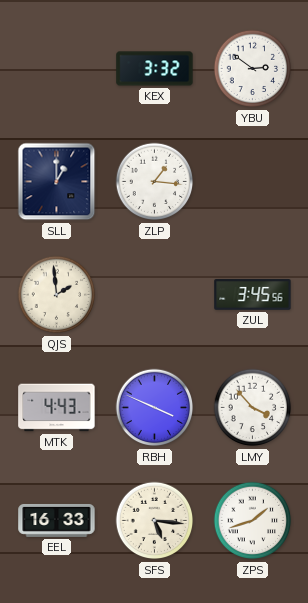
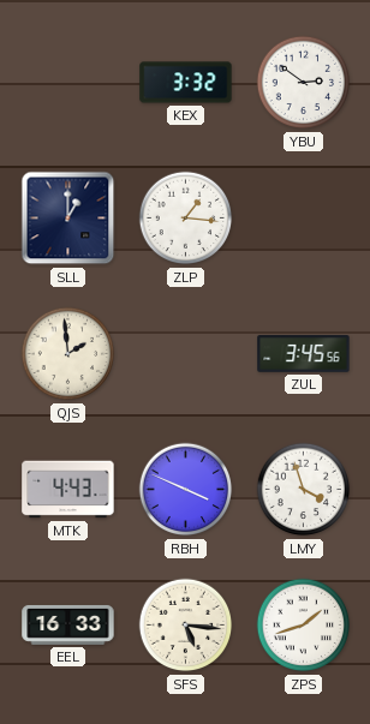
LMY: 3:53 -> 3:57 (304, 490)
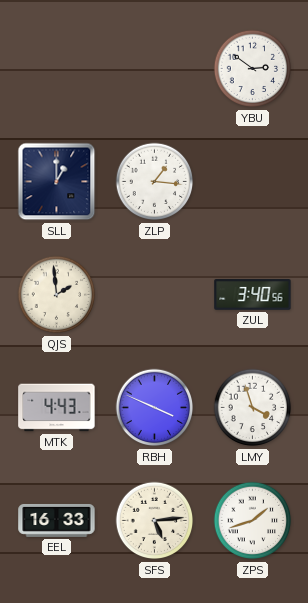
KEX: 3:32 -> none (186, 83)
ZUL: 3:45 -> 3:40 (253, 295)
SFS: 5:16 -> 5:14 (155, 521)
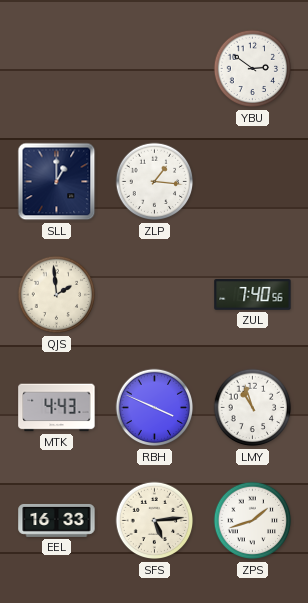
ZUL: 3:40 -> 7:40 (253, 295)
LMY: 3:57 -> 10:57 (253, 408)
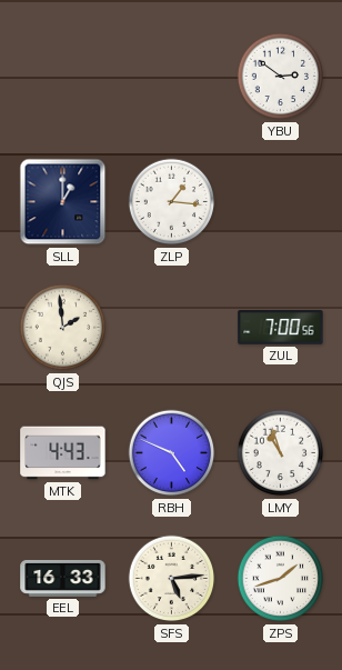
ZUL: 7:40 -> 7:00 (281, 328)
RBH: 3:49 -> 4:49 (172, 453)
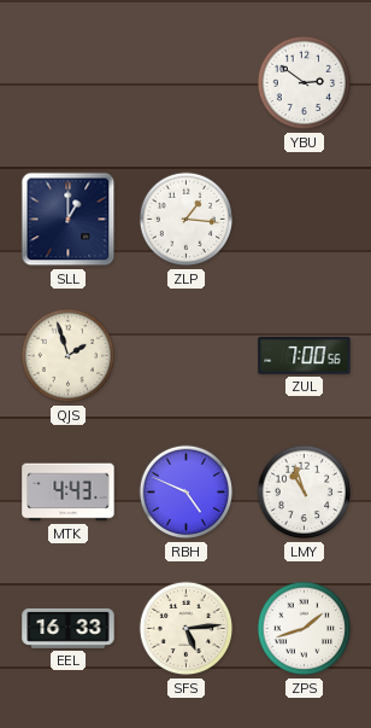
QJS: 1:59 -> 1:57 (69, 356)
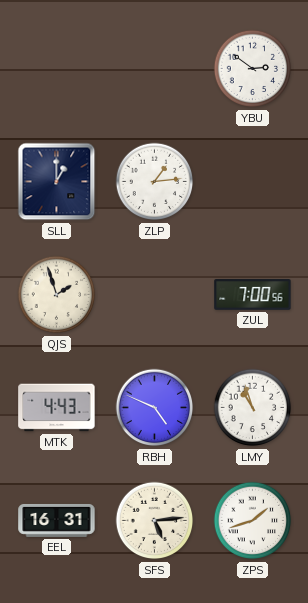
ZLP: 1:16 -> 1:14 (155, 182)
EEL: 16:33 -> 16:31 (57, 520)
